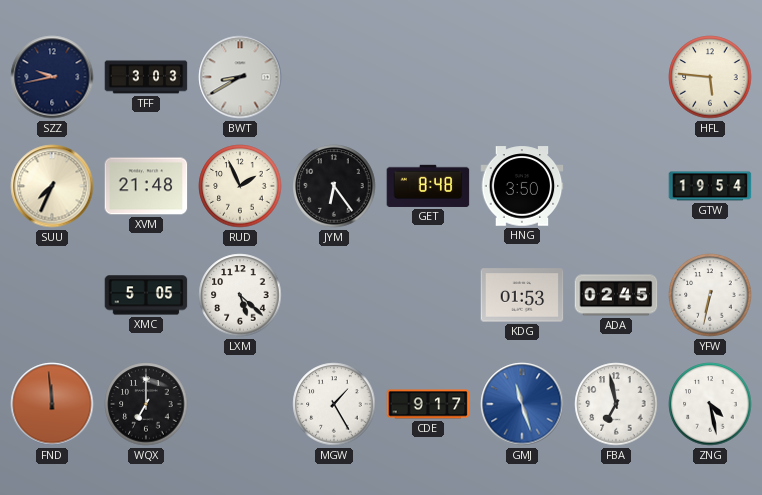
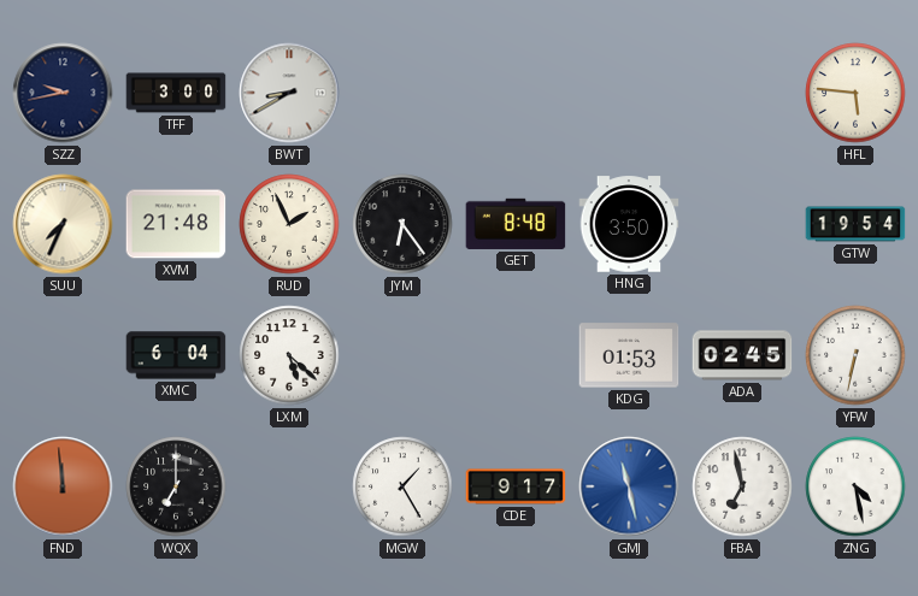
TFF: 3:03 -> 3:00 (176, 93)
XMC: 5:05 -> 6:04 (176, 355)
GMJ: 11:27 -> 11:28 (629, 486)
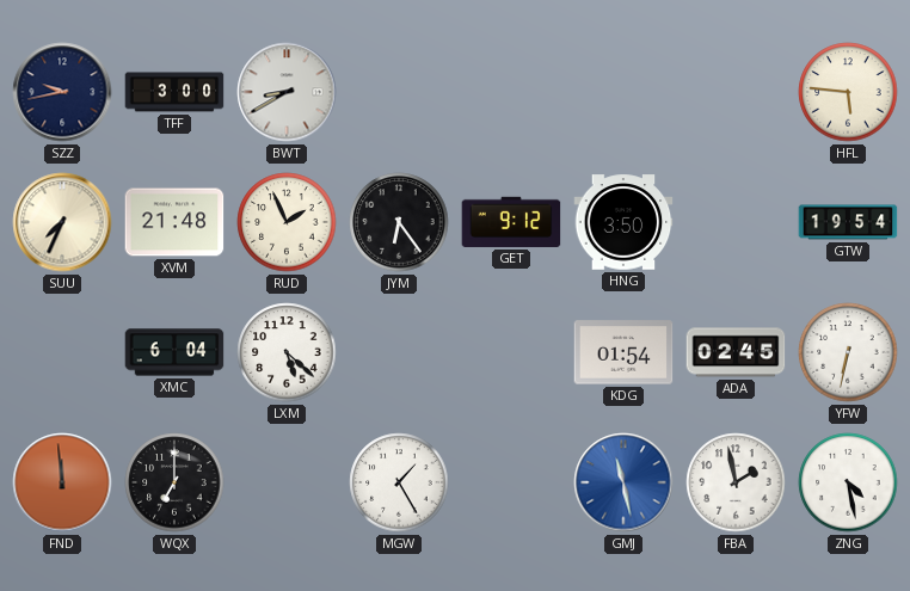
GET: 8:48 -> 9:12 (511, 222)
KDG: 01:53 -> 01:54 (623, 352)
CDE: 9:17 -> none (516, 486)
FBA: 6:58 -> 1:58 (736, 482)
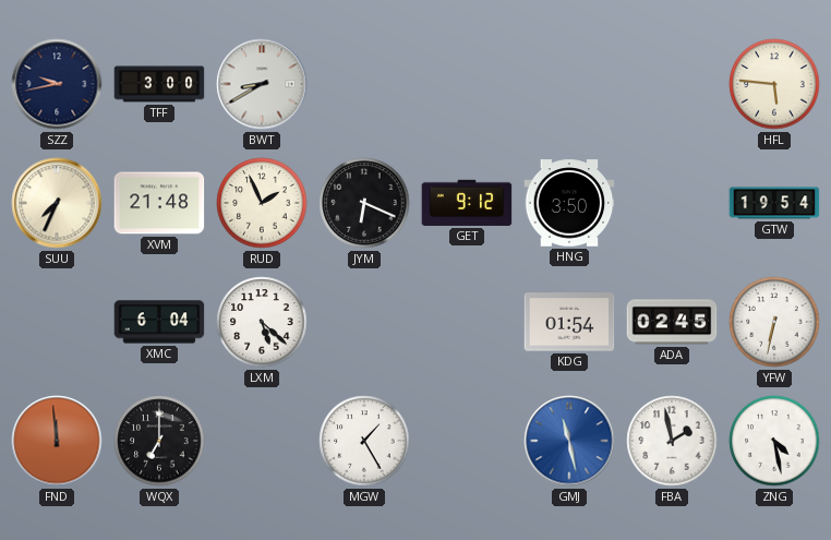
JYM: 6:24 -> 6:19 (364, 203)
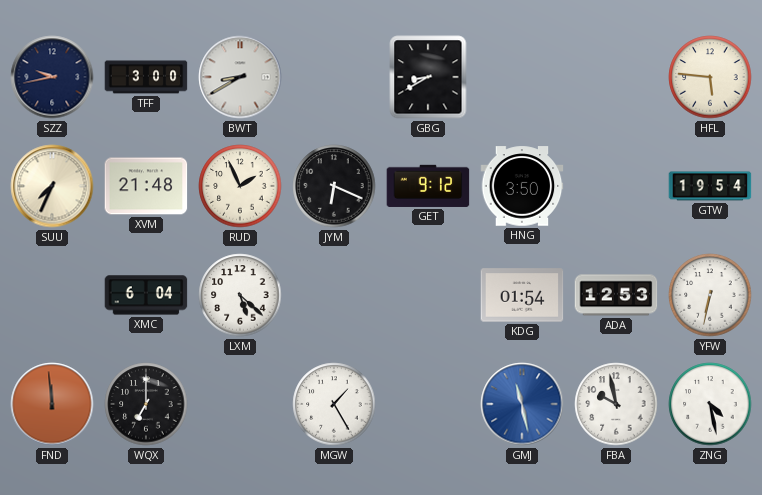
GBG: none -> 8:40 (428, 77)
ADA: 02:45 -> 12:53 (616, 295)
FBA: 1:58 -> 9:58 (616, 404)
